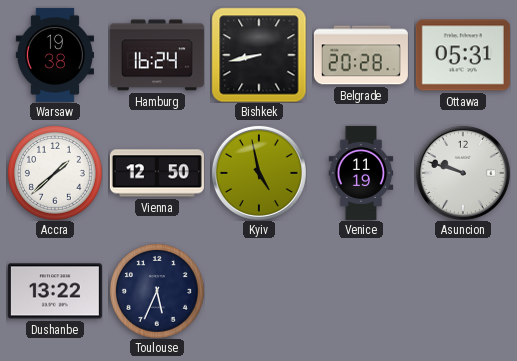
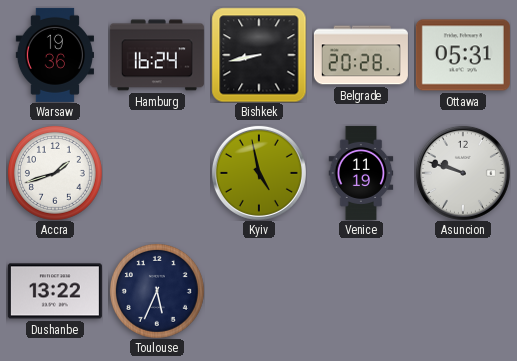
Warsaw: 19:38 -> 19:36 (54, 55)
Accra: 1:38 -> 1:42 (55, 173)
Vienna: 12:50 -> none (157, 173)
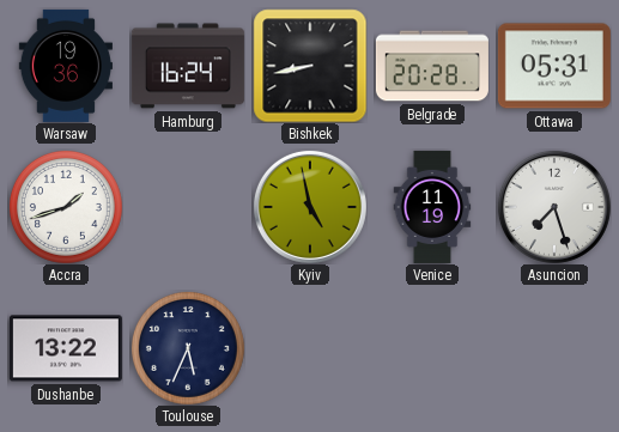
Asuncion: 9:48 -> 7:27 (554, 207)
